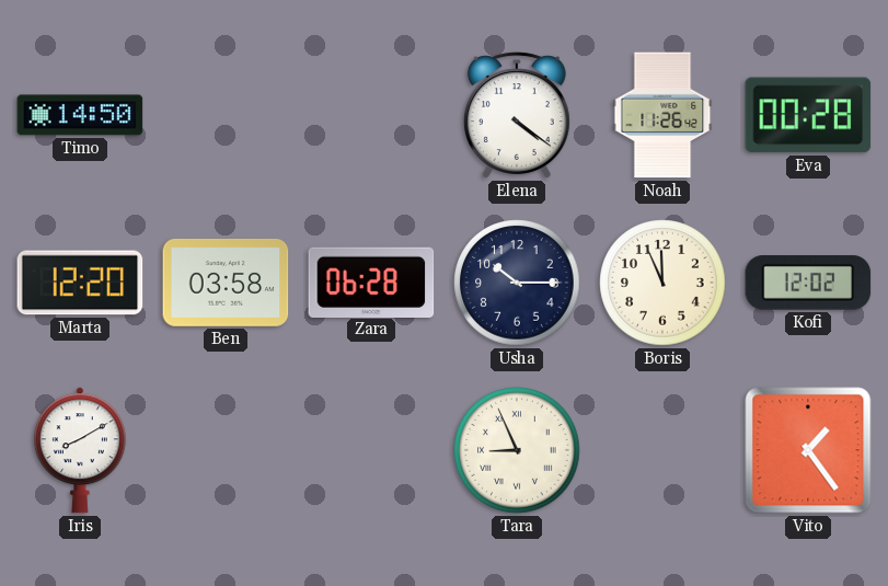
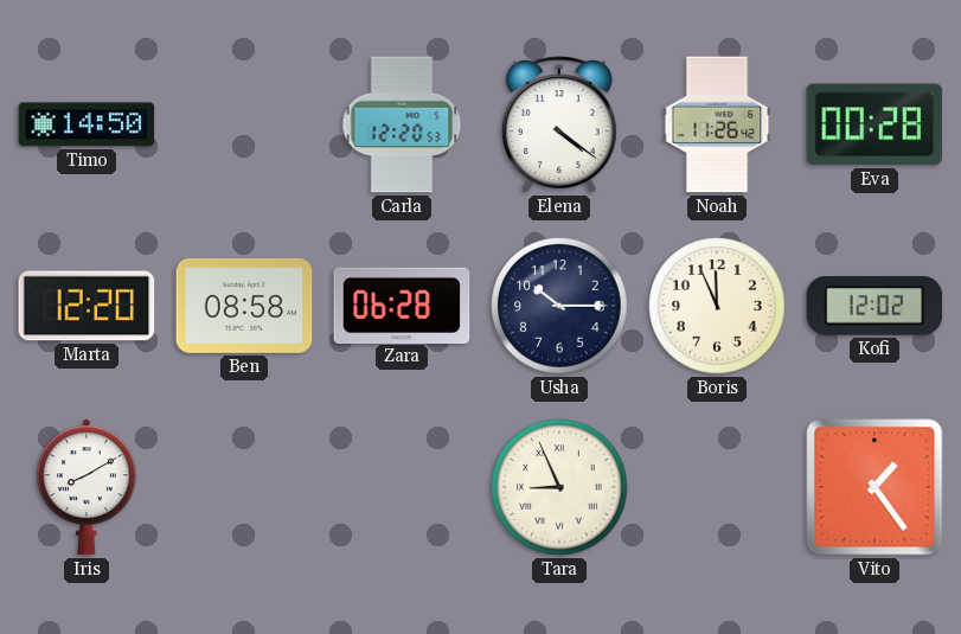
Carla: none -> 12:20 (402, 124)
Ben: 03:58 -> 08:58 (244, 306)
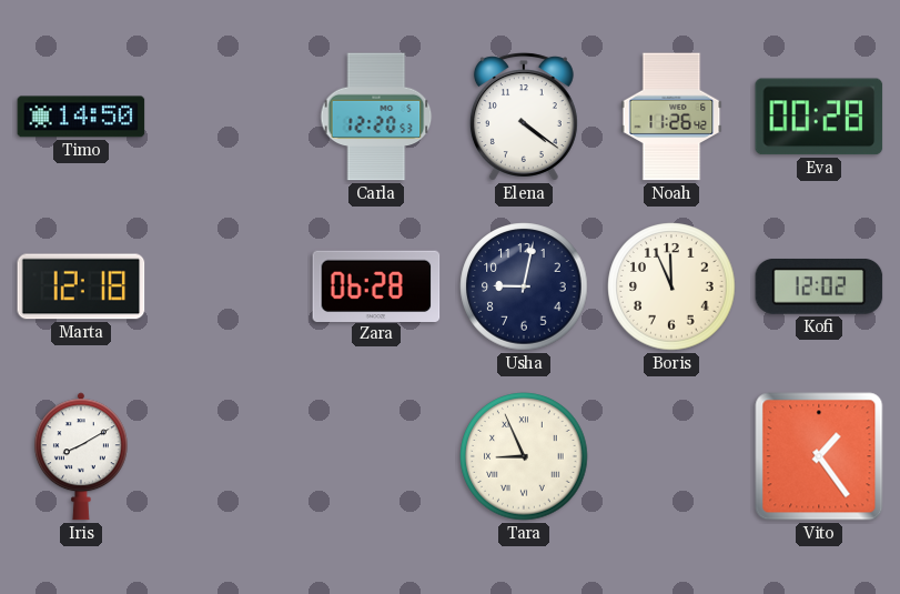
Marta: 12:20 -> 12:18 (81, 286)
Ben: 08:58 -> none (244, 306)
Usha: 10:15 -> 9:02 (524, 286)
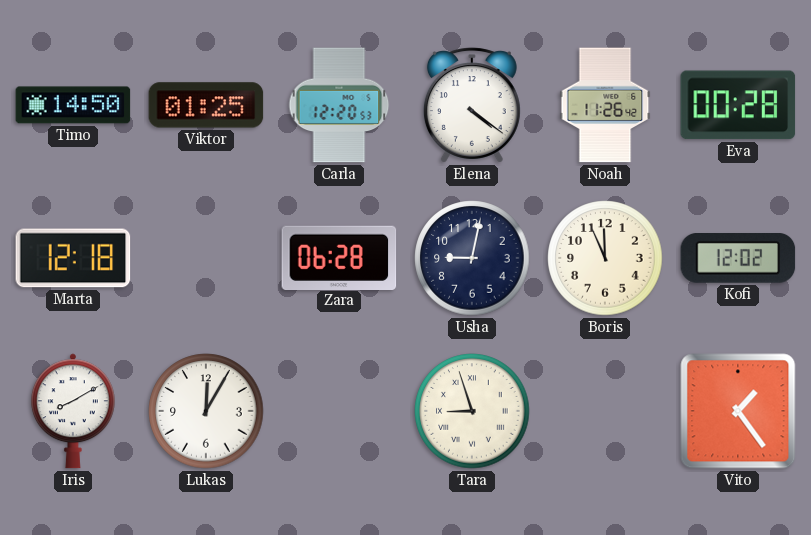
Viktor: none -> 01:25 (206, 105)
Lukas: none -> 12:05 (206, 411)
Tara: 8:56 -> 8:57 (472, 411)
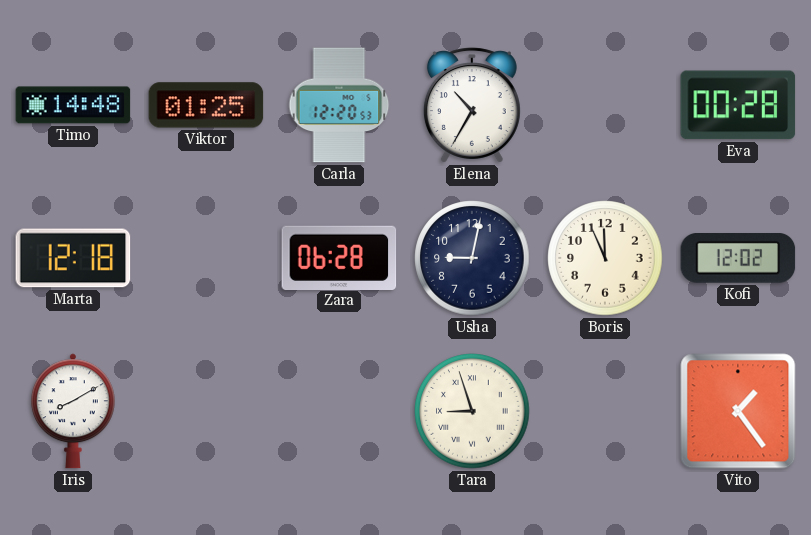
Timo: 14:50 -> 14:48 (73, 105)
Elena: 4:21 -> 10:35 (472, 105)
Noah: 11:26 -> none (605, 105)
Lukas: 12:05 -> none (206, 411)
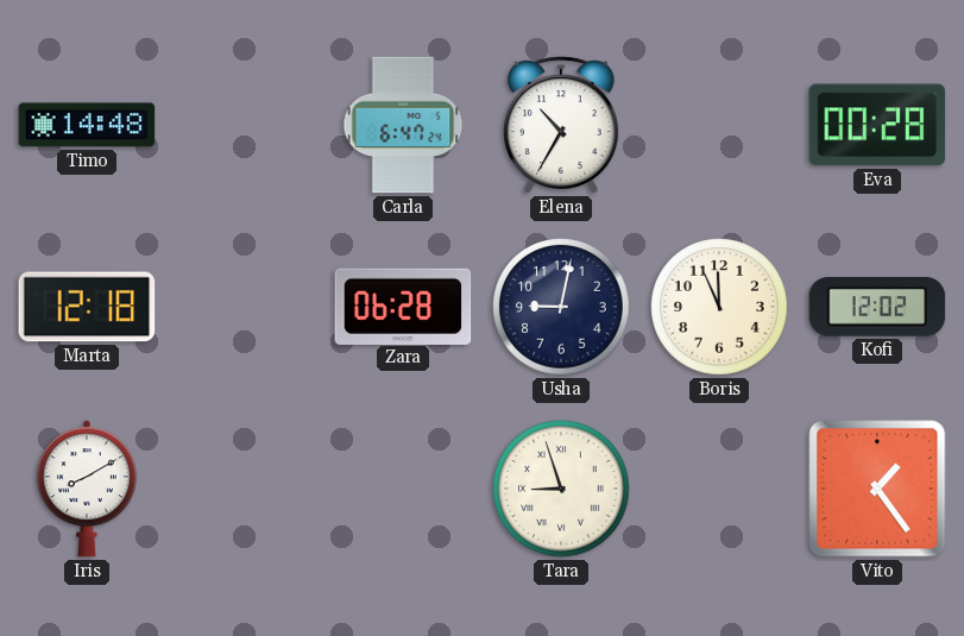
Viktor: 01:25 -> none (206, 105)
Carla: 12:20 -> 6:47 (403, 125)
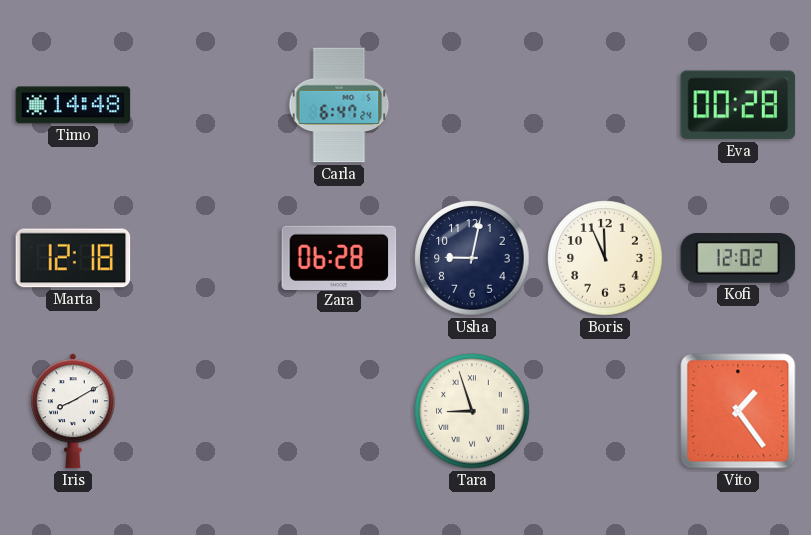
Elena: 10:35 -> none (561, 125)
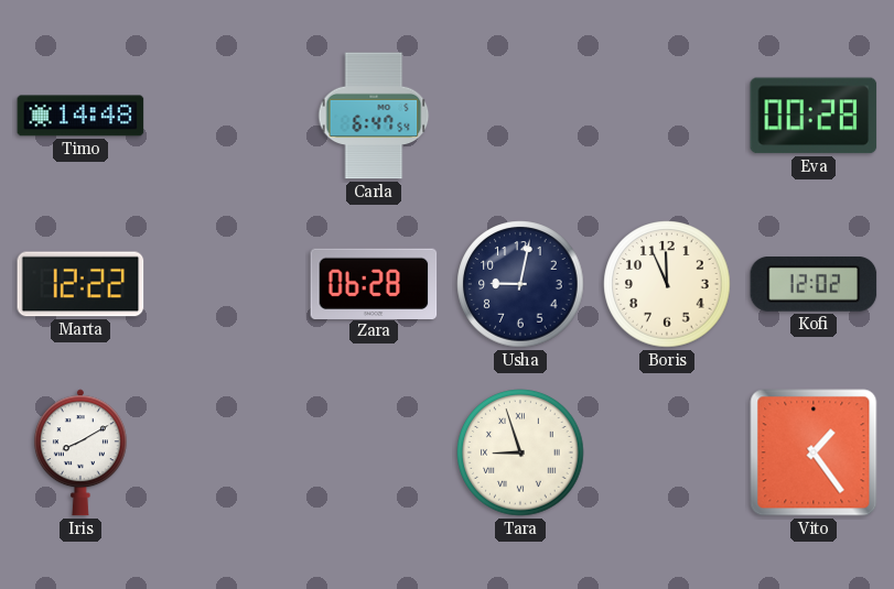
Carla: 6:47:24 -> 6:47:54 (374, 116)
Marta: 12:18 -> 12:22 (80, 284)
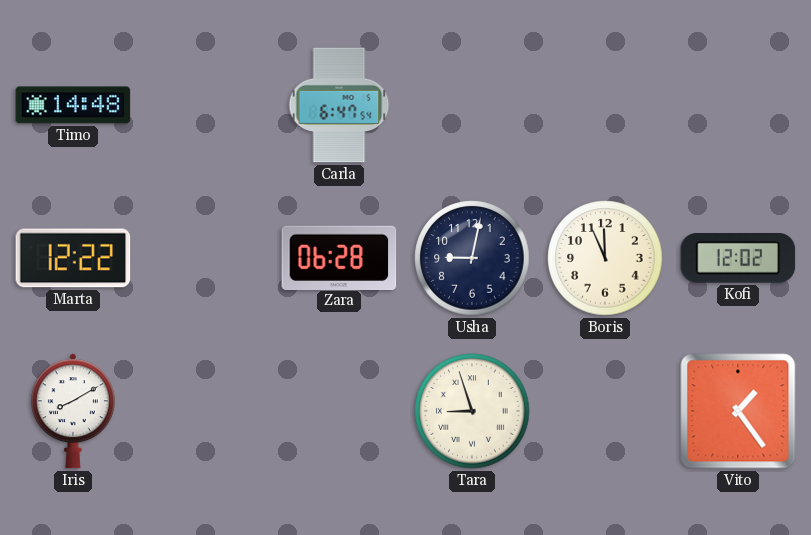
Eva: 00:28 -> none (814, 116)
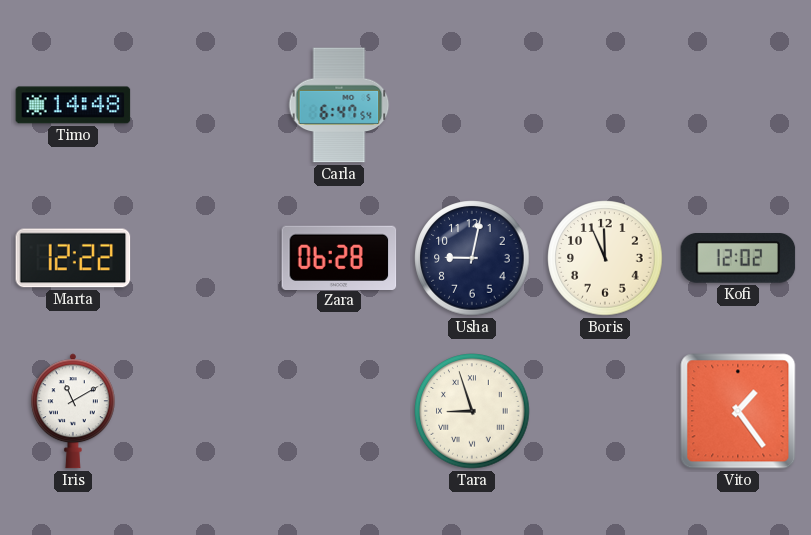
Iris: 8:10 -> 11:10 (73, 411)
